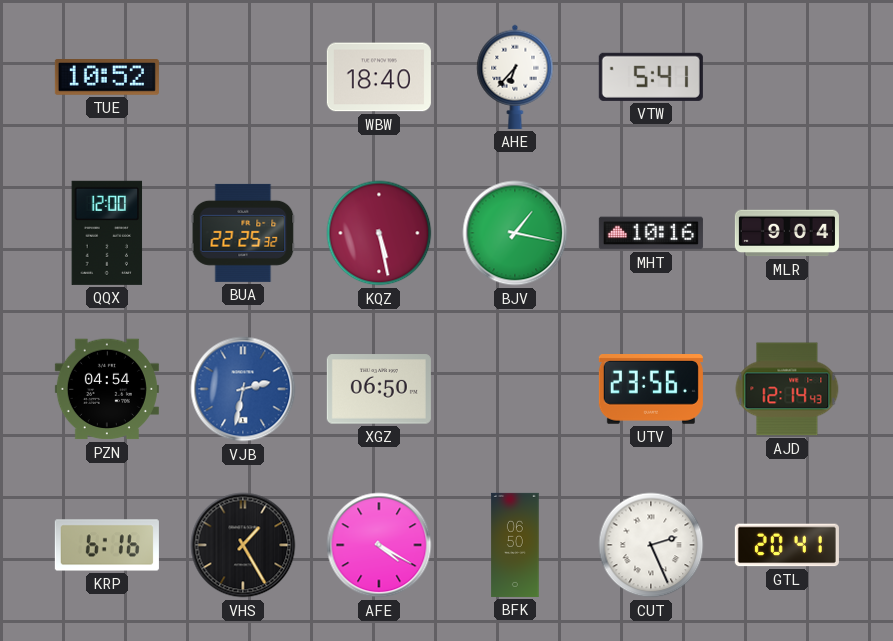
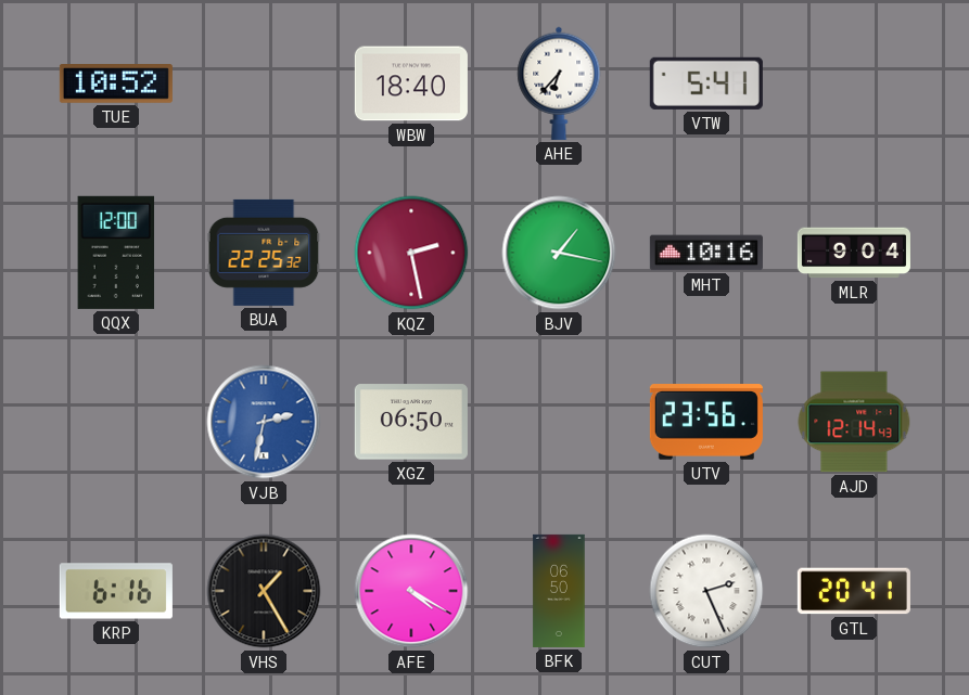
KQZ: 5:28 -> 2:28 (411, 253)
PZN: 04:54 -> none (107, 389)
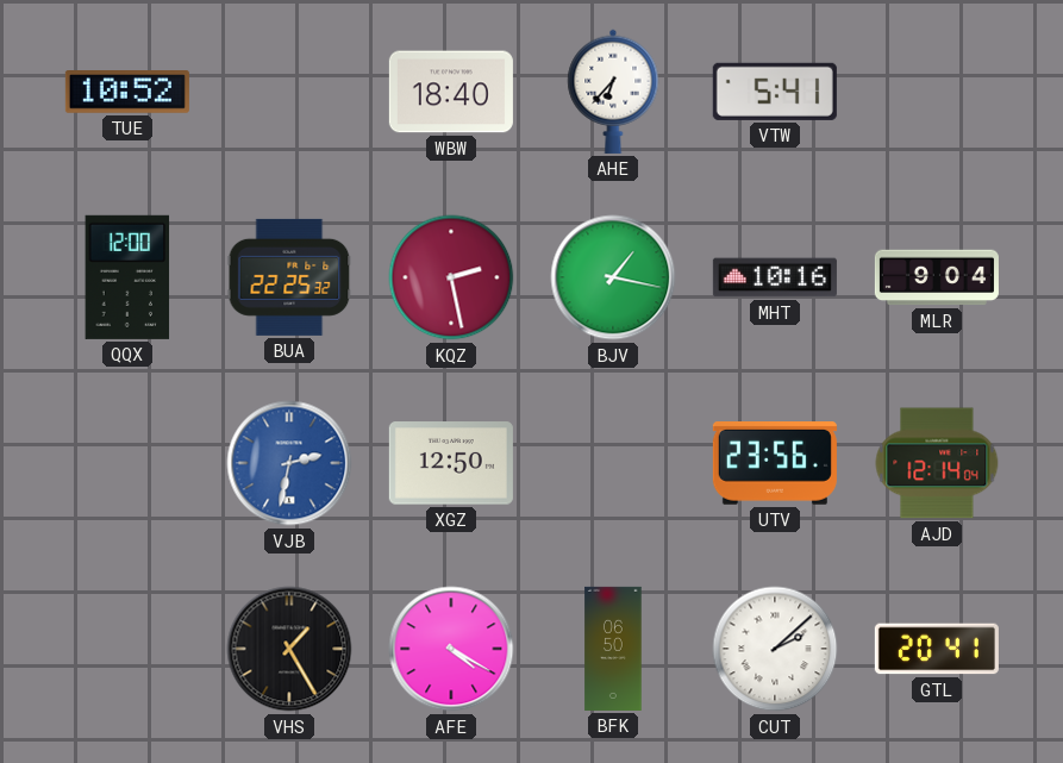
XGZ: 06:50 -> 12:50 (451, 463)
AJD: 12:14:43 -> 12:14:04 (937, 463)
KRP: 6:16 -> none (116, 591)
CUT: 2:26 -> 2:08 (775, 649)
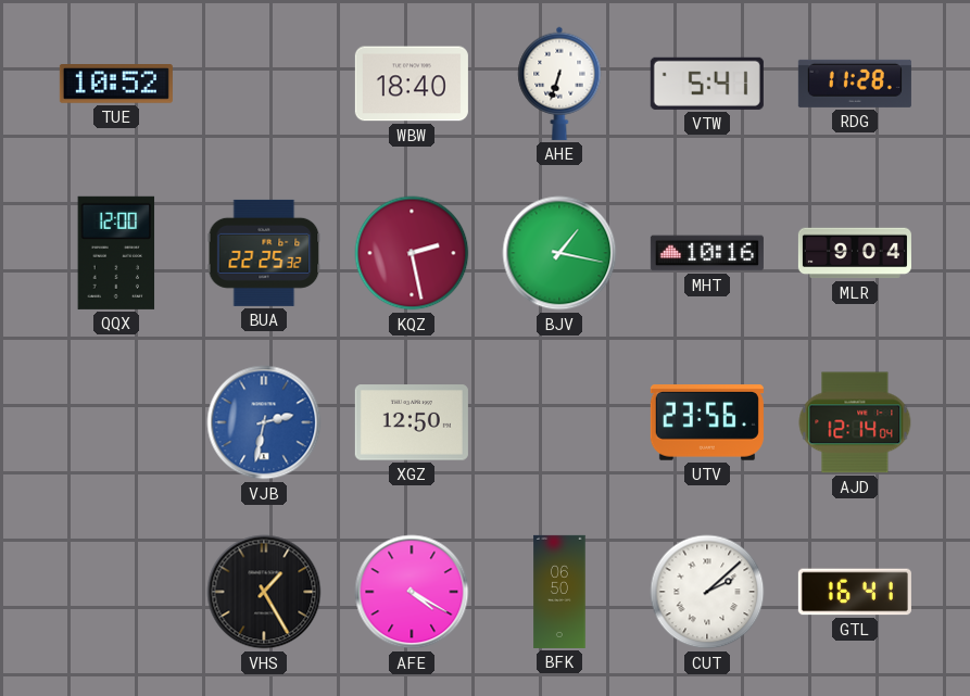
AHE: 6:37 -> 6:33 (559, 84)
RDG: none -> 11:28 (855, 84)
GTL: 20:41 -> 16:41 (855, 592)
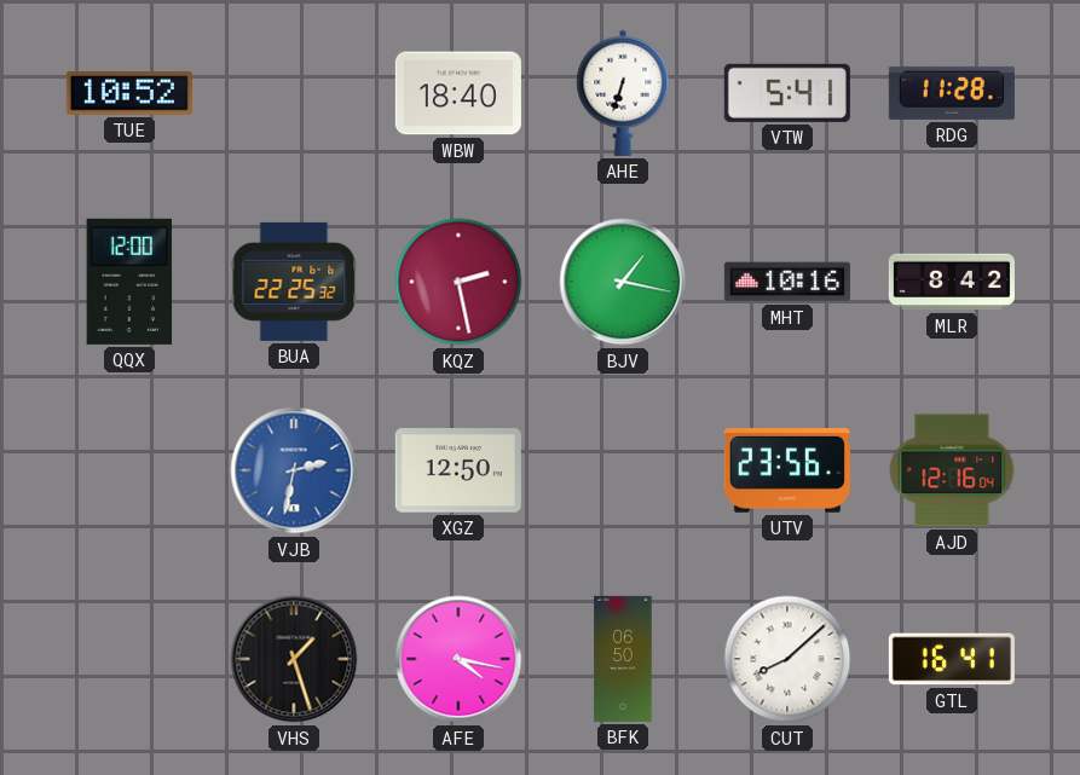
MLR: 9:04 -> 8:42 (952, 282)
AJD: 12:14 -> 12:16 (952, 470)
VHS: 1:25 -> 1:27 (294, 659)
AFE: 4:20 -> 4:17 (458, 659)
CUT: 2:08 -> 8:08 (787, 659)
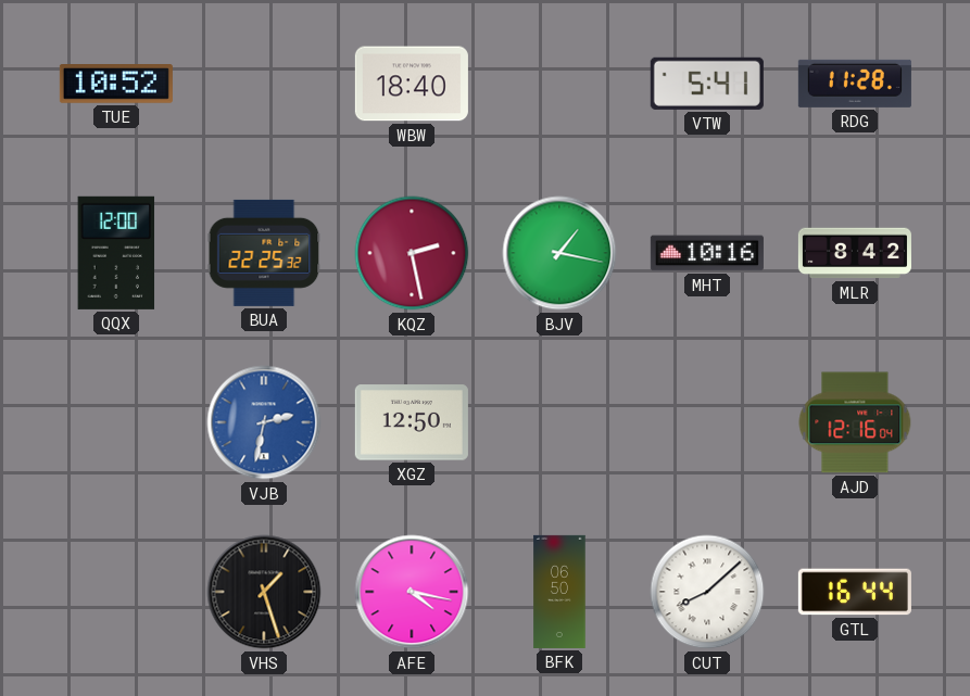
AHE: 6:33 -> none (623, 93)
UTV: 23:56 -> none (787, 472)
GTL: 16:41 -> 16:44 (855, 592)
